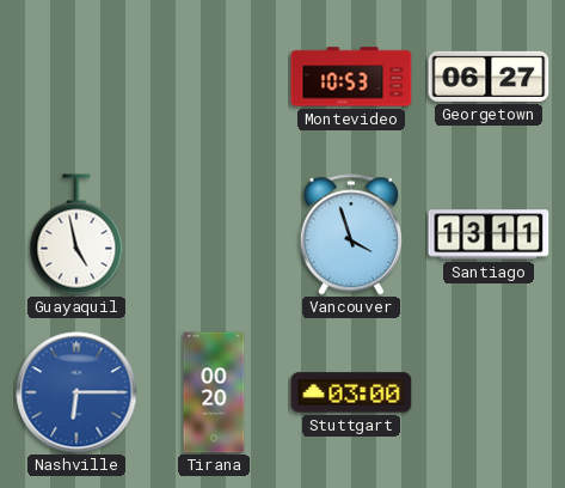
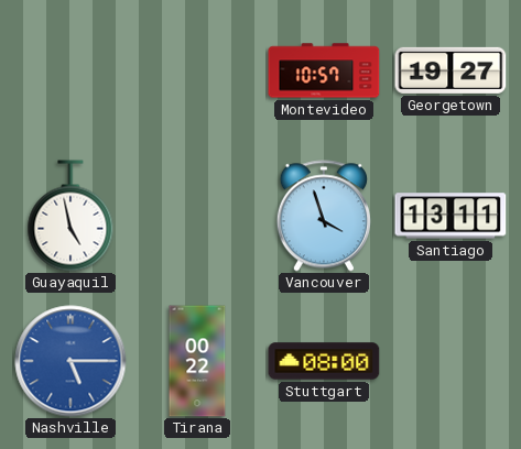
Montevideo: 10:53 -> 10:57 (324, 70)
Georgetown: 06:27 -> 19:27 (451, 70)
Nashville: 6:15 -> 5:15 (70, 361)
Tirana: 00:20 -> 00:22 (197, 361)
Stuttgart: 03:00 -> 08:00 (324, 361)
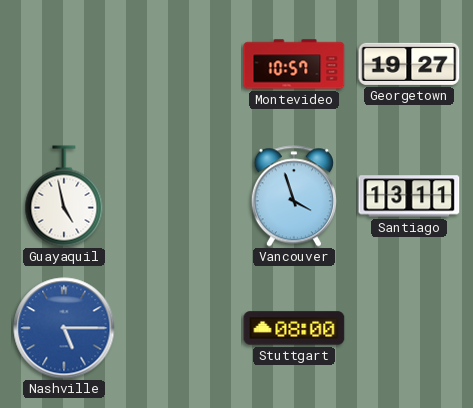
Tirana: 00:22 -> none (197, 361)
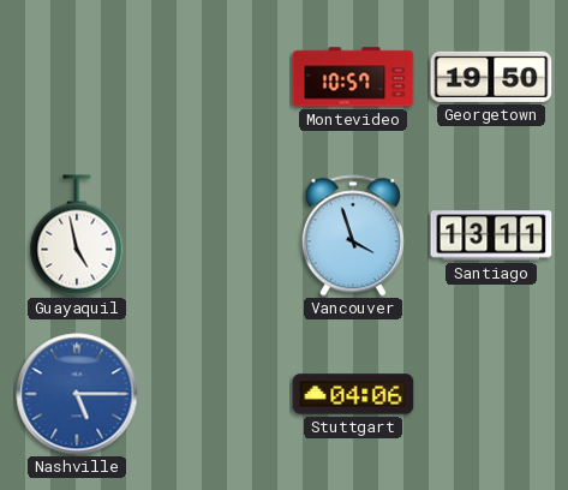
Georgetown: 19:27 -> 19:50 (491, 77)
Stuttgart: 08:00 -> 04:06 (353, 394)
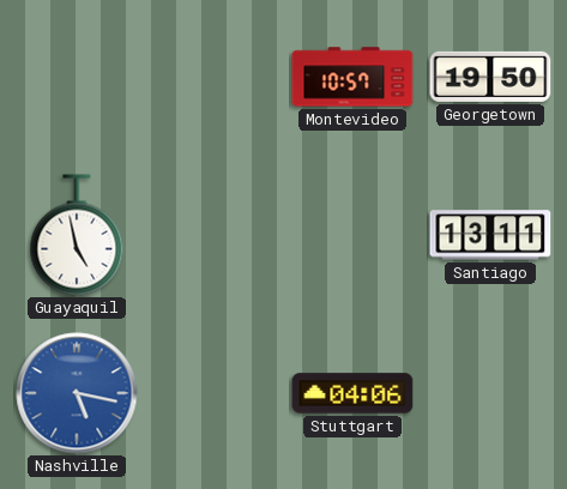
Vancouver: 3:57 -> none (353, 235)
Nashville: 5:15 -> 5:17 (77, 393)
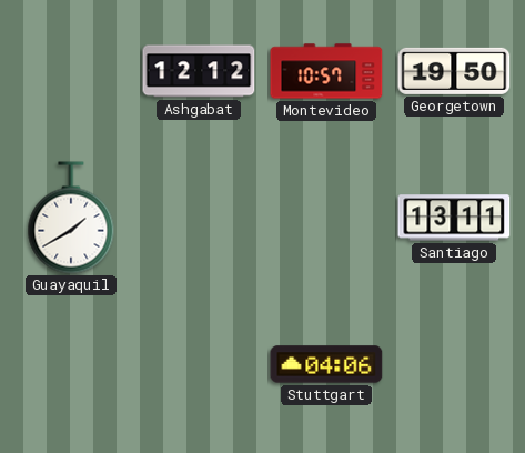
Ashgabat: none -> 12:12 (199, 71)
Guayaquil: 4:58 -> 1:40 (71, 218)
Nashville: 5:17 -> none (77, 393)
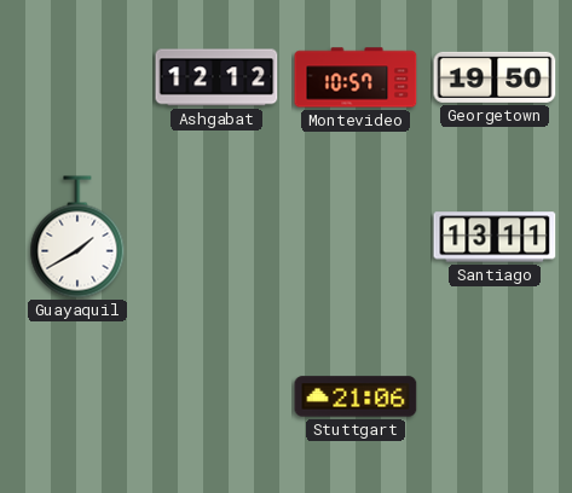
Stuttgart: 04:06 -> 21:06 (356, 396)
